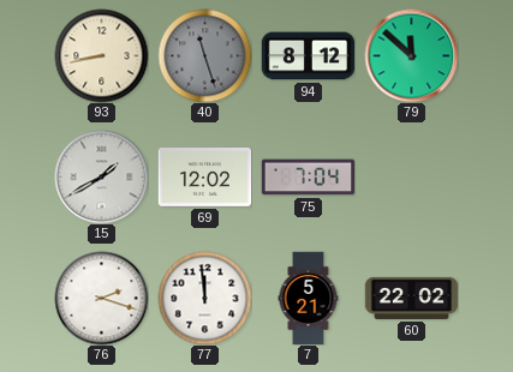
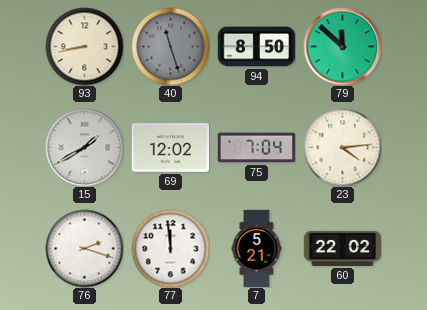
94: 8:12 -> 8:50 (256, 47)
23: none -> 4:14 (342, 147)
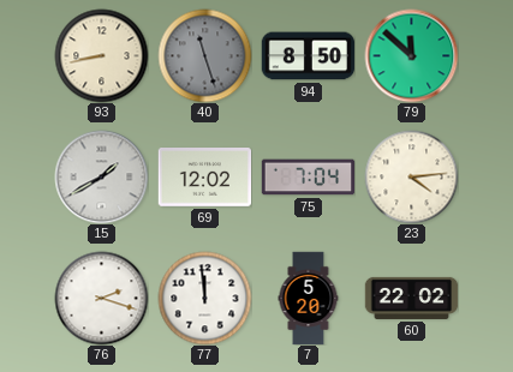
7: 5:21 -> 5:20 (309, 298)
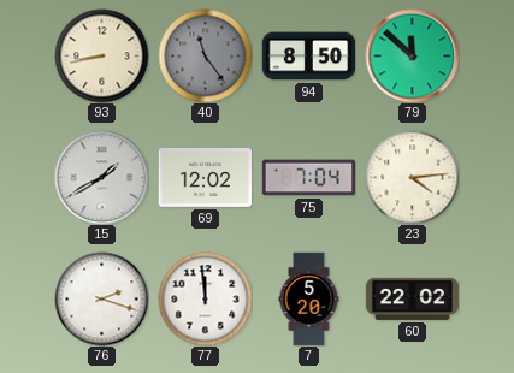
40: 11:27 -> 11:24 (205, 55)
